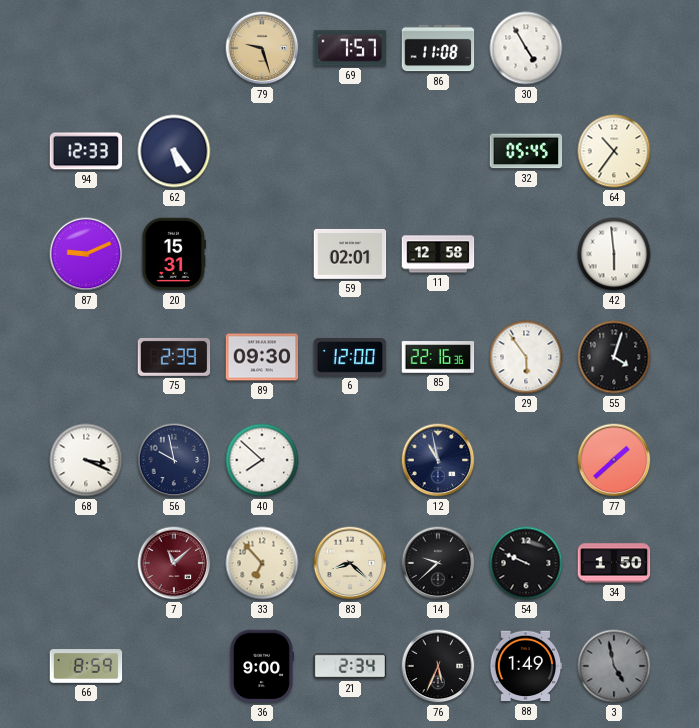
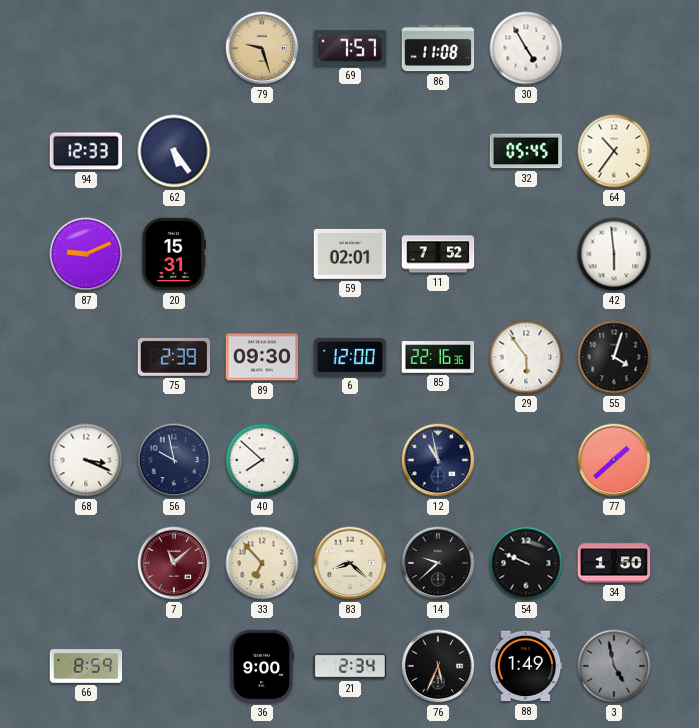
11: 12:58 -> 7:52 (438, 254)
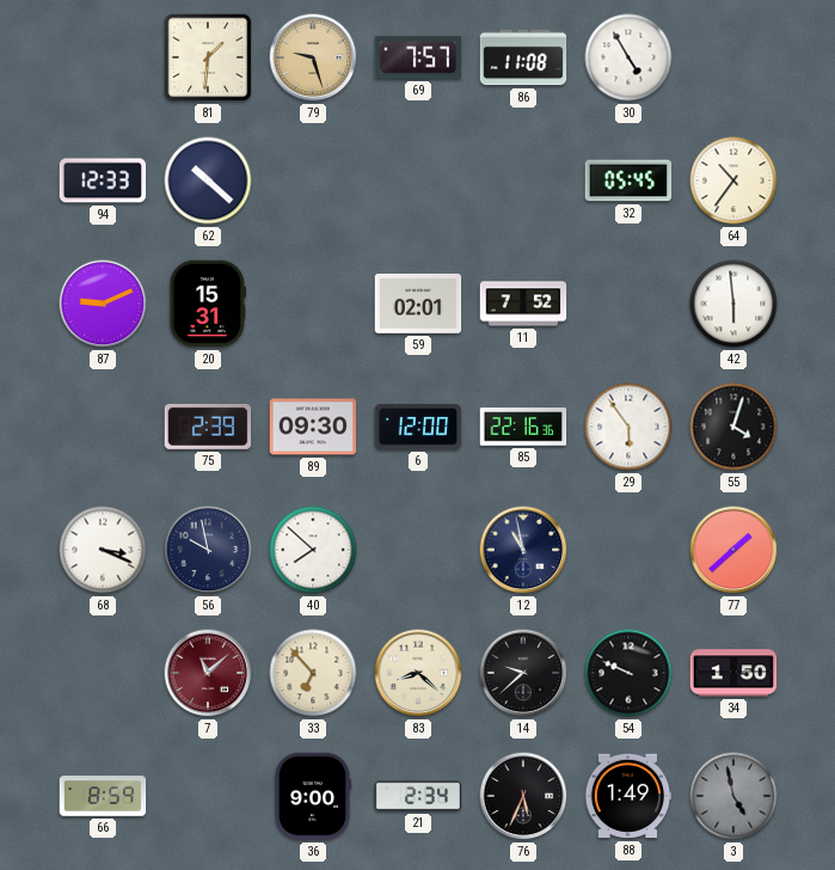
81: none -> 1:31 (208, 57)
62: 5:24 -> 10:22 (208, 180)
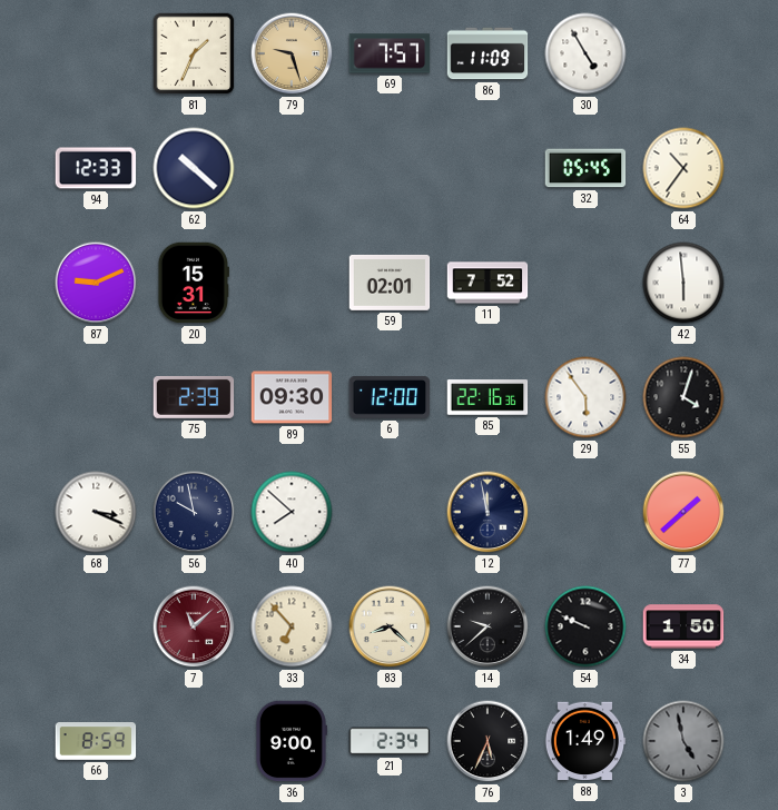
81: 1:31 -> 1:34 (194, 53)
86: 11:08 -> 11:09 (488, 53)
12: 10:58 -> 11:58 (488, 512)
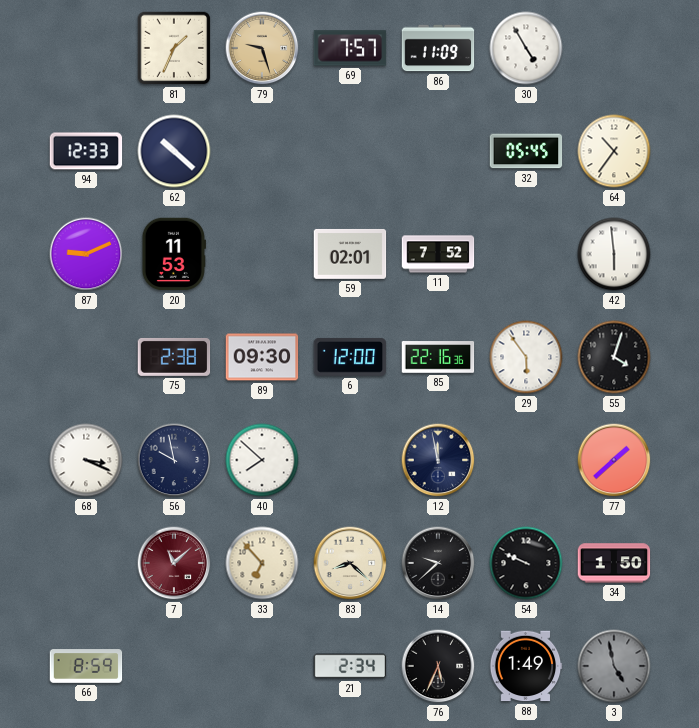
20: 15:31 -> 11:53 (174, 254)
75: 2:39 -> 2:38 (174, 357)
36: 9:00 -> none (290, 741)
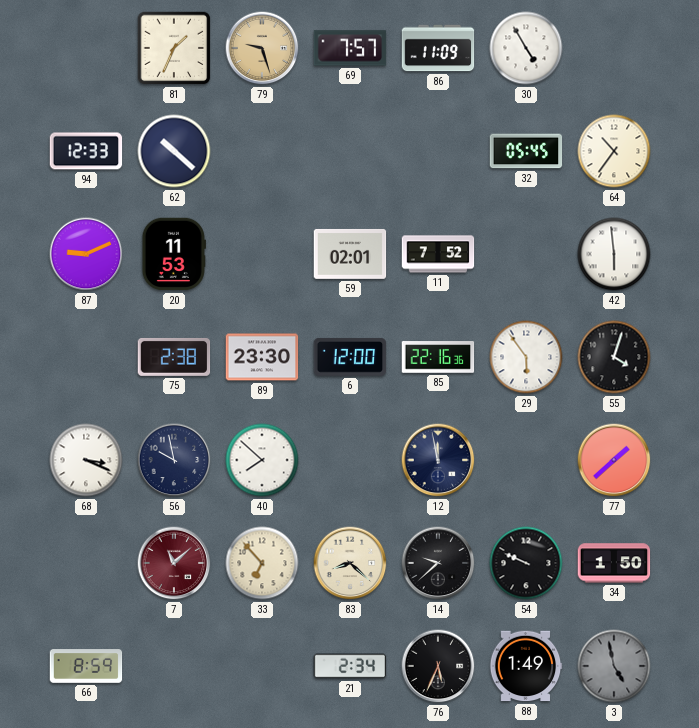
89: 09:30 -> 23:30 (262, 357)
